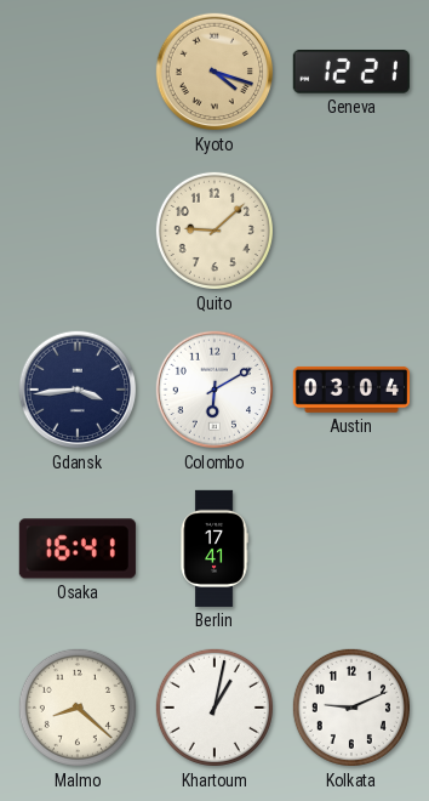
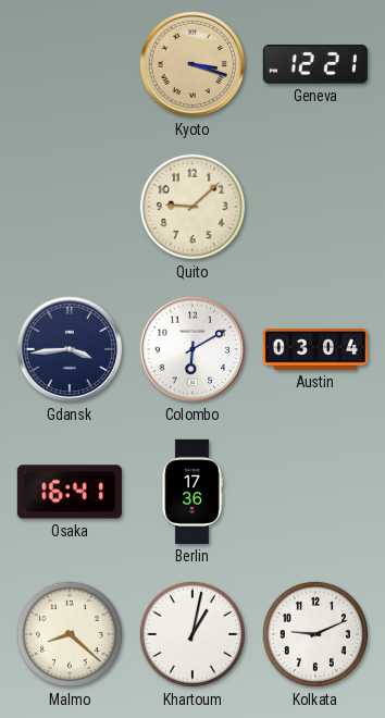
Kyoto: 4:18 -> 3:18 (192, 64)
Berlin: 17:41 -> 17:36 (192, 492)
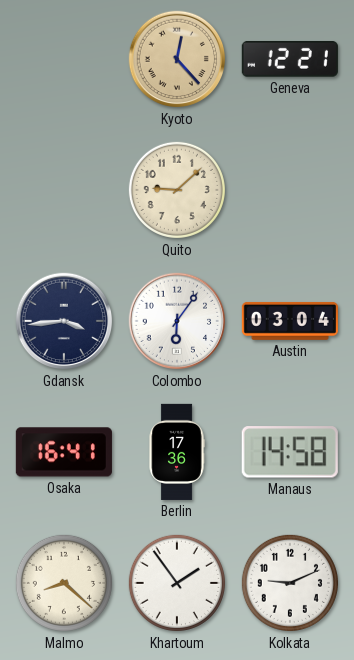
Kyoto: 3:18 -> 12:23 (177, 59)
Colombo: 6:10 -> 6:06 (177, 321)
Manaus: none -> 14:58 (290, 452)
Khartoum: 1:02 -> 1:54 (177, 583)
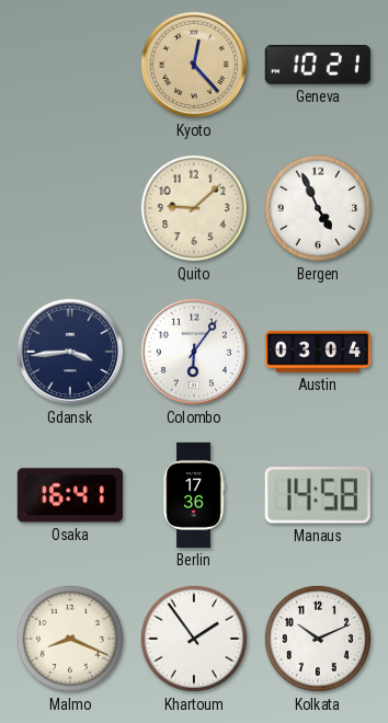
Geneva: 12:21 -> 10:21 (318, 65)
Bergen: none -> 4:56 (318, 208)
Malmo: 8:22 -> 8:19 (70, 639)
Kolkata: 9:11 -> 10:11 (318, 639)
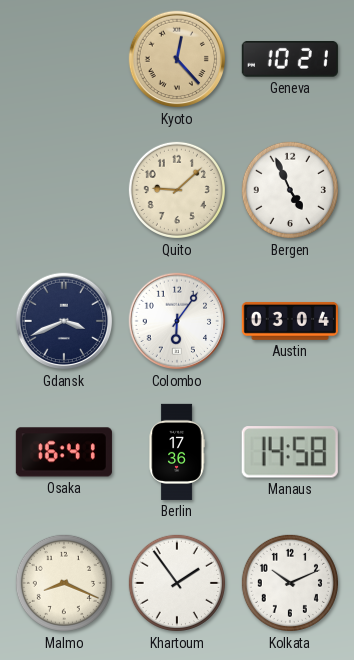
Gdansk: 3:44 -> 3:41 (64, 321)
